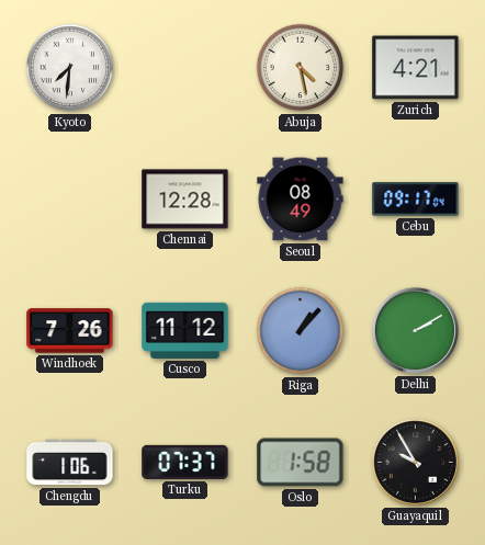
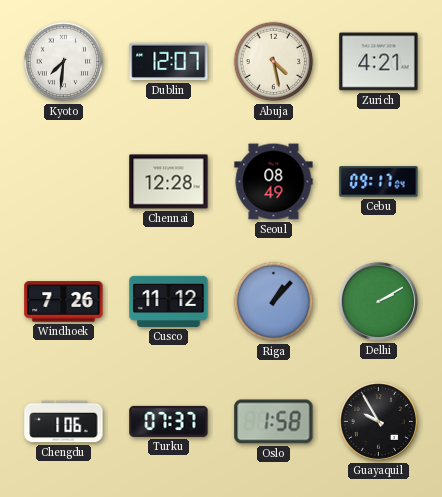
Dublin: none -> 12:07 (169, 62)
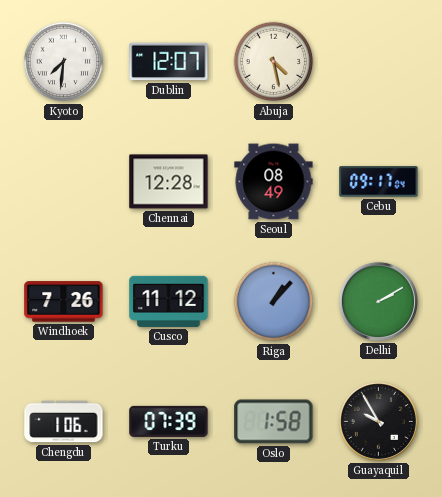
Zurich: 4:21 -> none (379, 62)
Turku: 07:37 -> 07:39 (169, 421)
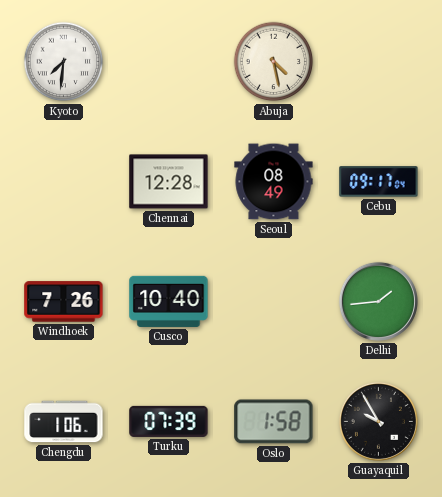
Dublin: 12:07 -> none (169, 62)
Cusco: 11:12 -> 10:40 (169, 301)
Riga: 1:07 -> none (274, 302)
Delhi: 2:10 -> 1:44 (378, 301)
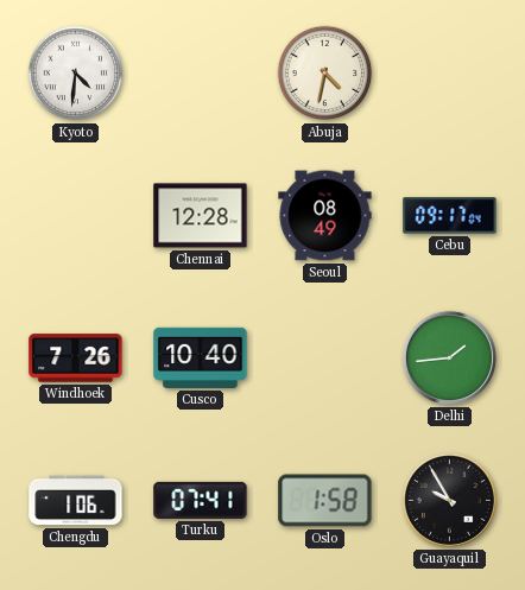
Kyoto: 7:31 -> 4:31 (76, 74)
Abuja: 4:28 -> 4:32 (325, 74)
Turku: 07:39 -> 07:41 (201, 500)
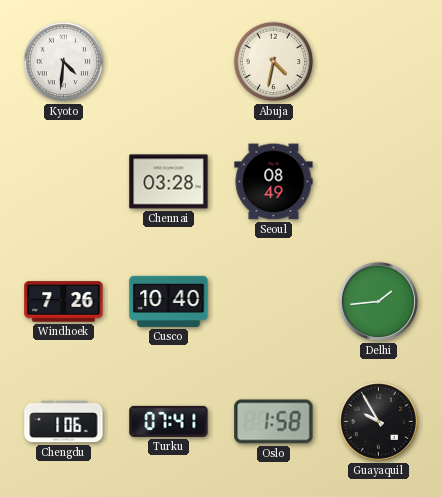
Chennai: 12:28 -> 03:28 (169, 182)
Cebu: 09:17 -> none (450, 216)
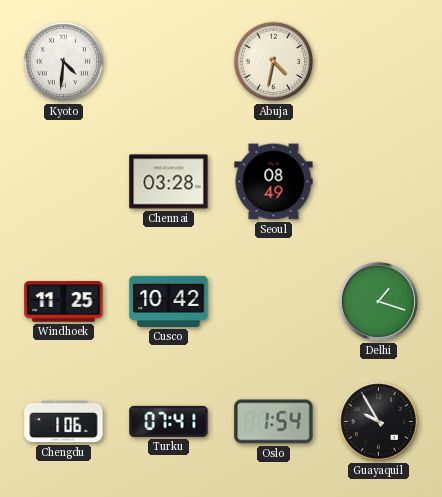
Windhoek: 7:26 -> 11:25 (64, 302)
Cusco: 10:40 -> 10:42 (169, 301)
Delhi: 1:44 -> 1:18 (378, 301)
Oslo: 1:58 -> 1:54 (274, 422)
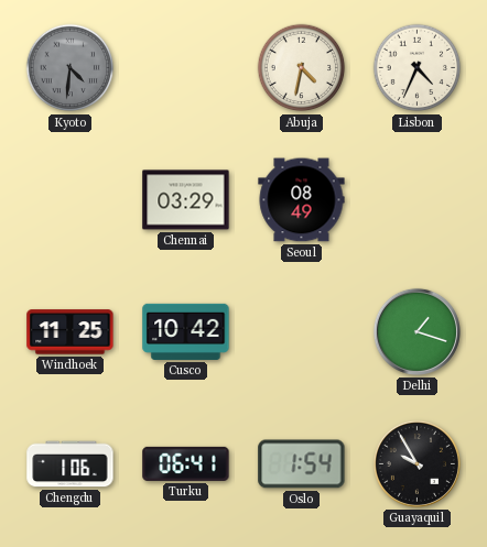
Kyoto dial: white -> grey (71, 68)
Lisbon: none -> 4:34 (418, 68)
Chennai: 03:28 -> 03:29 (186, 200)
Turku: 07:41 -> 06:41 (186, 463)
